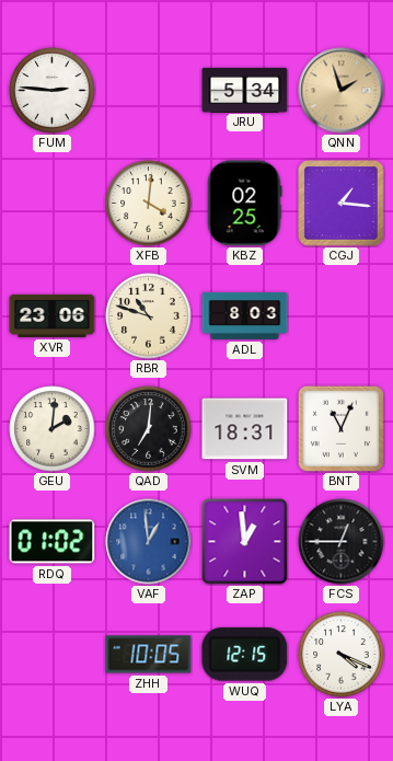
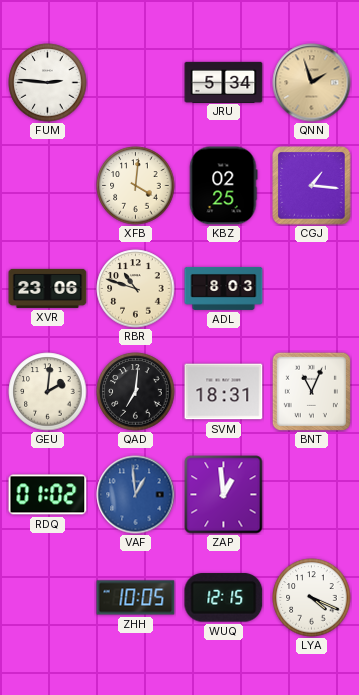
FCS: 12:45 -> none (342, 542)
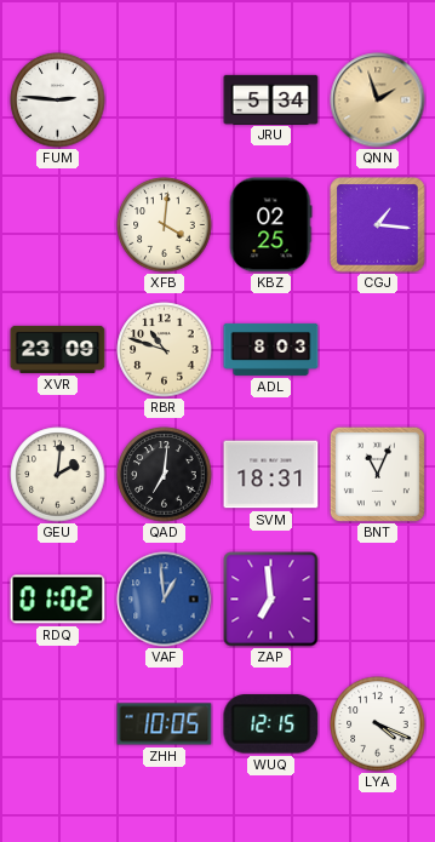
XVR: 23:06 -> 23:09 (58, 349)
ZAP: 12:59 -> 6:59 (271, 600)
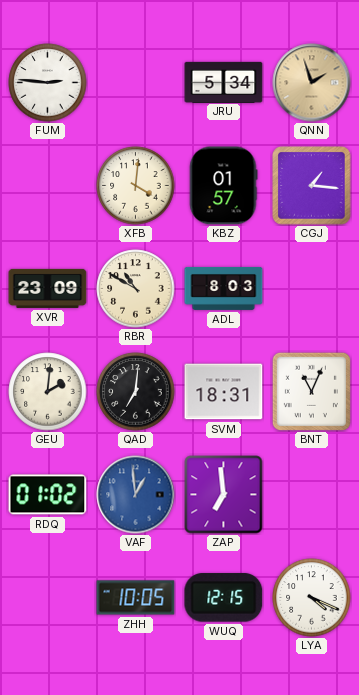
KBZ: 02:25 -> 01:57 (223, 186)
RBR: 10:48 -> 10:50 (136, 289)
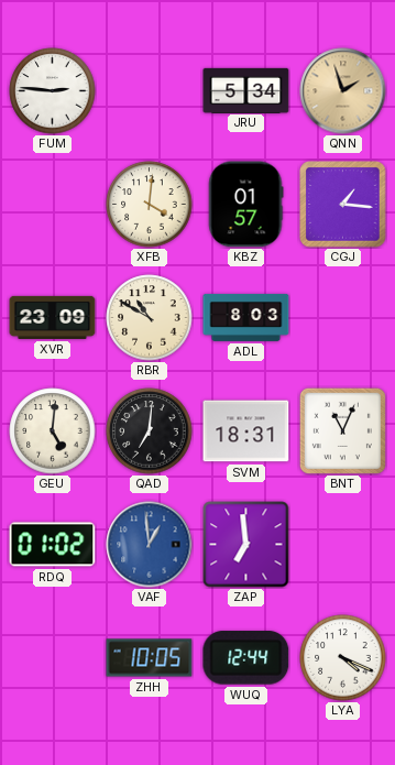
GEU: 2:01 -> 5:01 (53, 431)
WUQ: 12:15 -> 12:44 (246, 658)
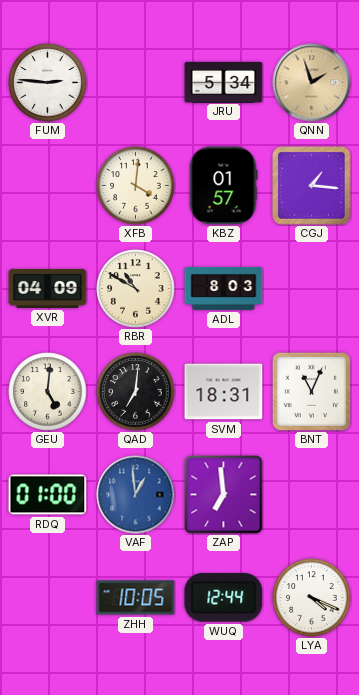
XVR: 23:09 -> 04:09 (48, 288)
RDQ: 01:02 -> 01:00 (48, 495)
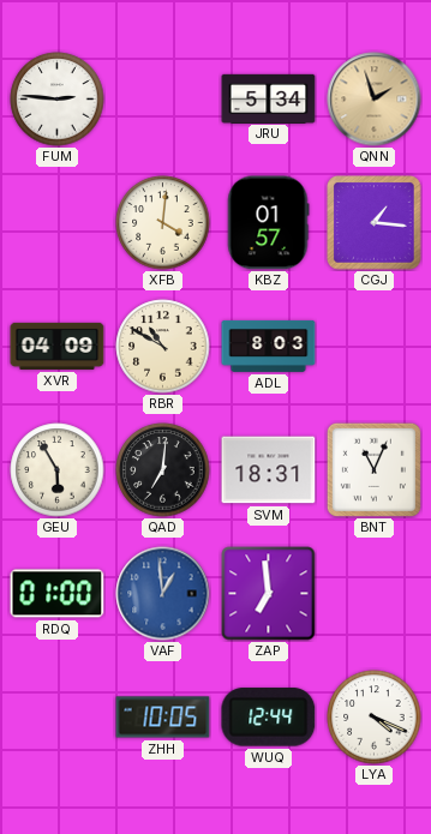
GEU: 5:01 -> 5:55 (58, 470)
